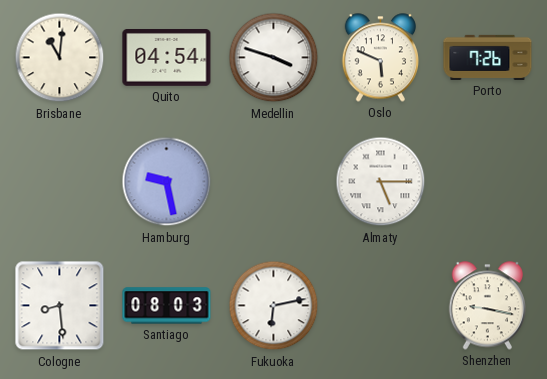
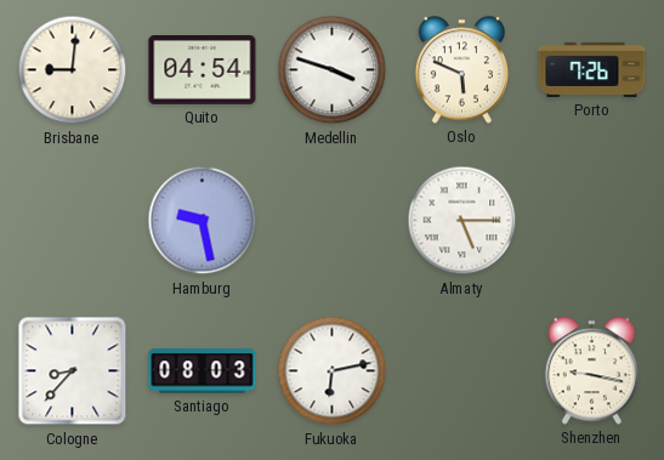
Brisbane: 11:01 -> 9:01 (73, 70)
Cologne: 8:29 -> 8:37 (73, 371)
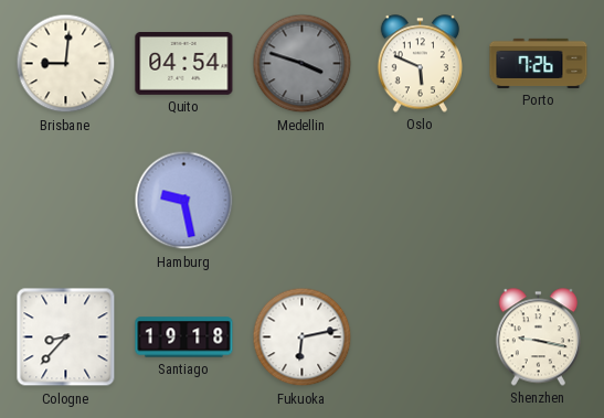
Medellin dial: white -> grey (303, 64)
Almaty: 5:15 -> none (462, 221)
Santiago: 08:03 -> 19:18 (184, 337)
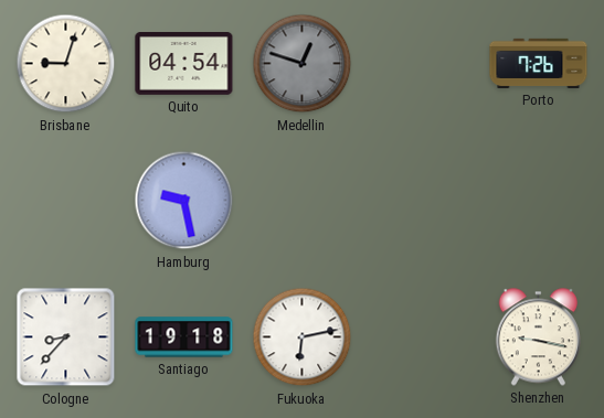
Brisbane: 9:01 -> 9:03 (66, 64)
Medellin: 3:48 -> 12:48 (303, 64)
Oslo: 5:49 -> none (420, 64)
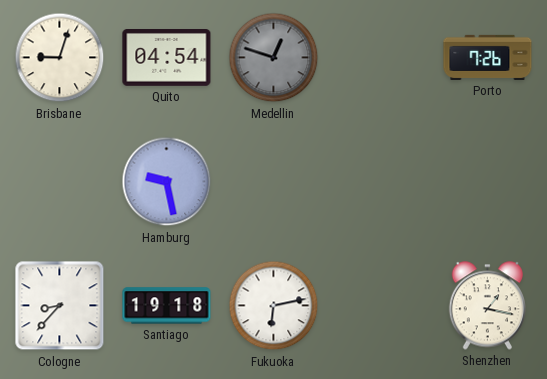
Shenzhen: 9:17 -> 1:17 (487, 306)
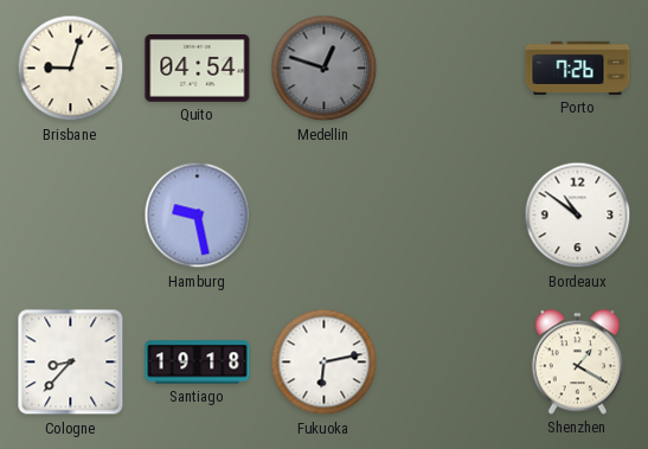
Bordeaux: none -> 10:51 (578, 216)
Shenzhen: 1:17 -> 1:20 (577, 363)
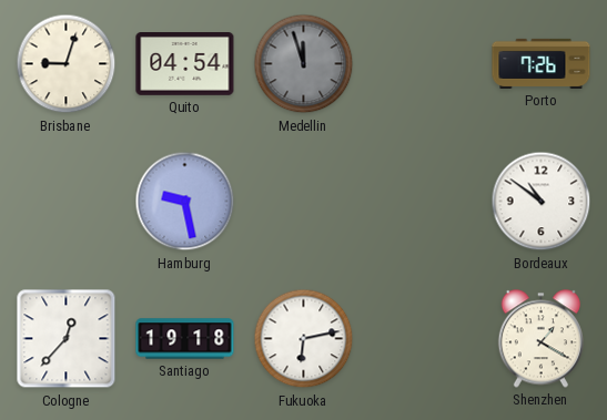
Medellin: 12:48 -> 11:57 (304, 64)
Cologne: 8:37 -> 12:37 (67, 339)
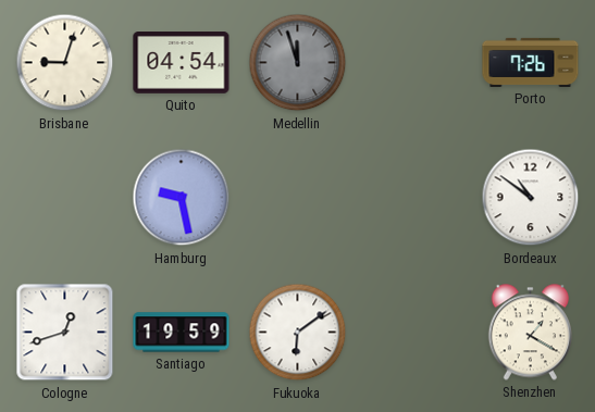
Cologne: 12:37 -> 12:42 (65, 333)
Santiago: 19:18 -> 19:59 (182, 333)
Fukuoka: 6:13 -> 6:09 (298, 333)
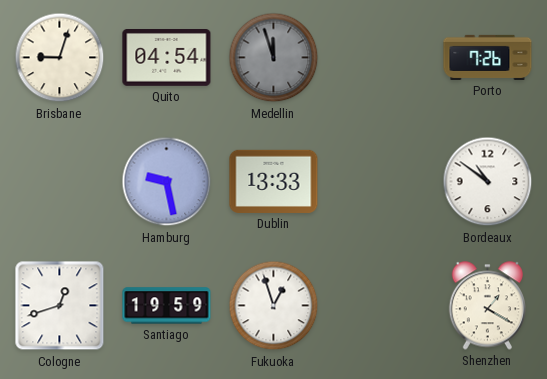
Dublin: none -> 13:33 (274, 181)
Fukuoka: 6:09 -> 12:57 (274, 306)
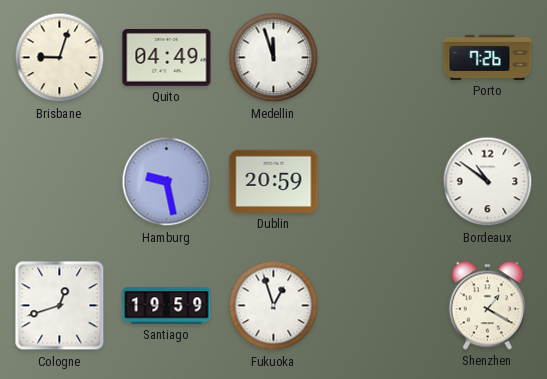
Quito: 04:54 -> 04:49 (167, 58)
Medellin dial: grey -> white (274, 58)
Dublin: 13:33 -> 20:59 (274, 181)
